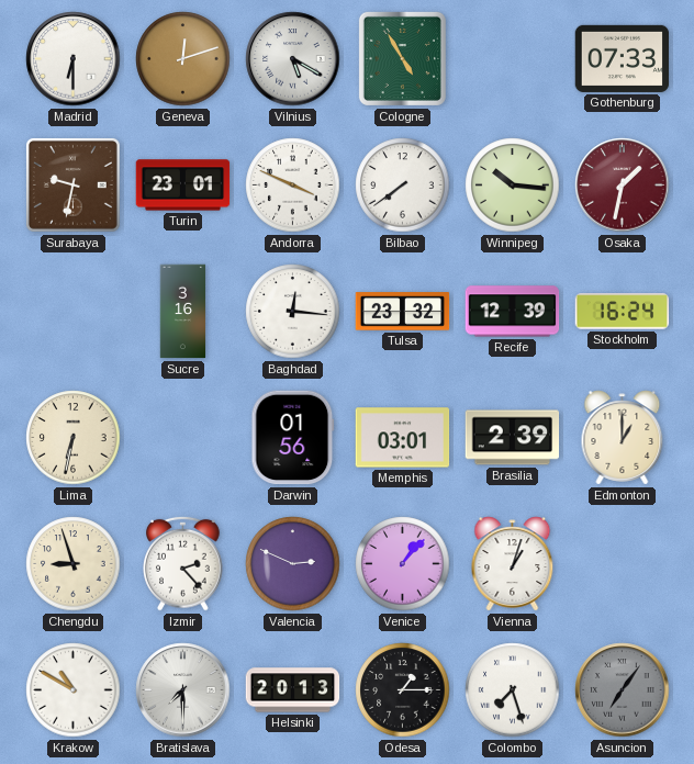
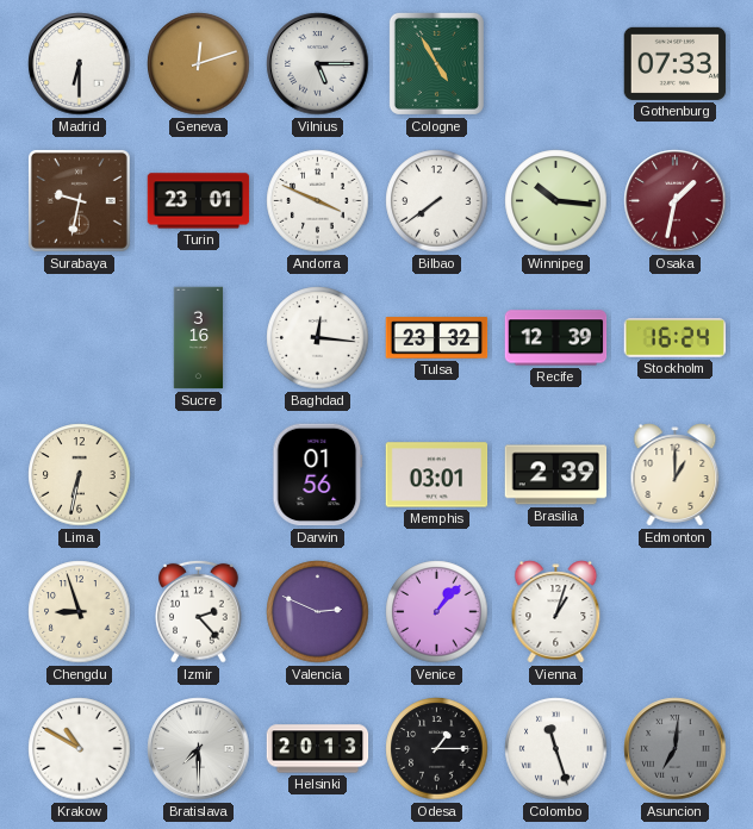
Vilnius: 5:20 -> 5:15 (318, 64)
Colombo: 7:27 -> 11:27 (556, 749)
Asuncion: 7:06 -> 7:01 (676, 749)
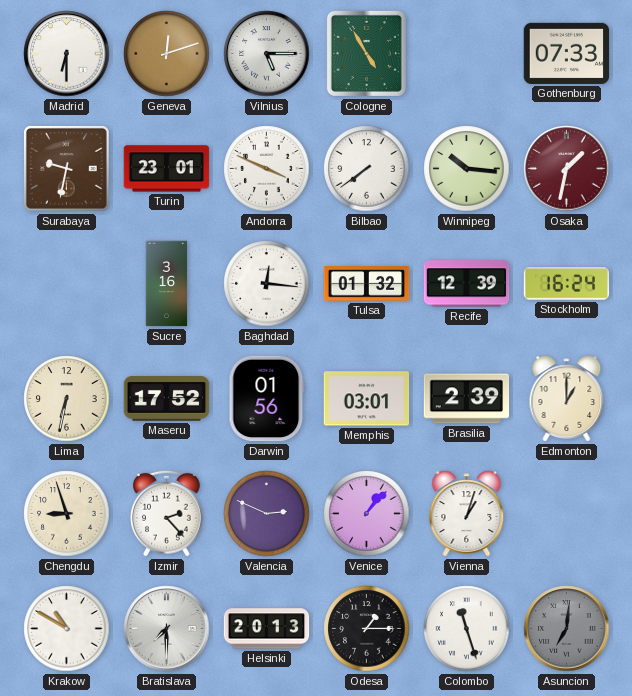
Tulsa: 23:32 -> 01:32 (367, 284)
Maseru: none -> 17:52 (167, 399)
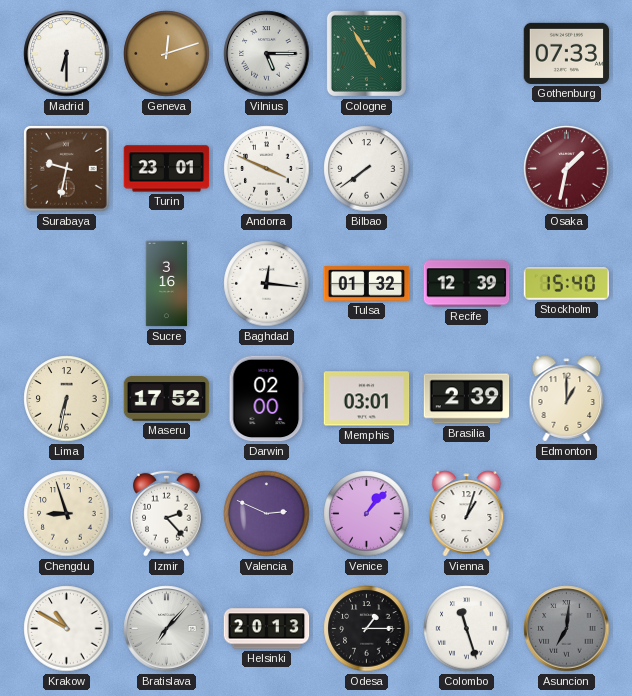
Winnipeg: 10:16 -> none (467, 169)
Stockholm: 16:24 -> 15:40 (567, 284)
Darwin: 01:56 -> 02:00 (267, 399)
Bratislava: 7:30 -> 7:07 (167, 629)
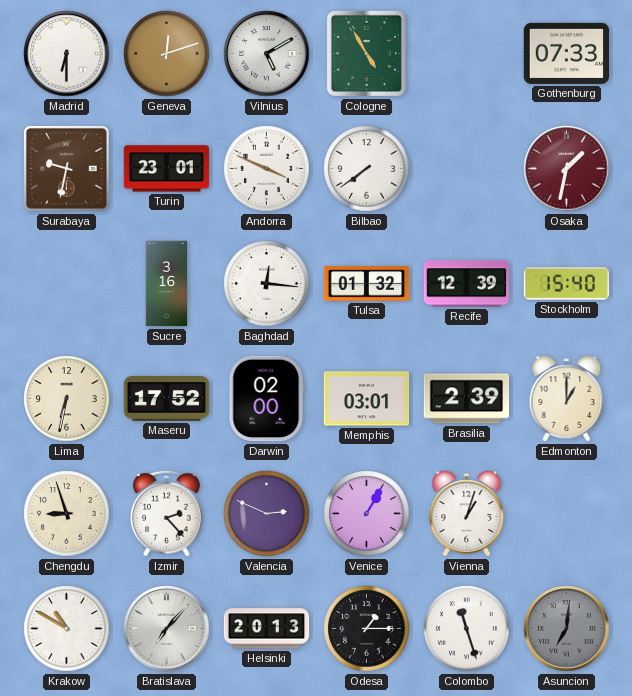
Vilnius: 5:15 -> 5:10 (267, 54)
Venice: 1:07 -> 1:05 (367, 514)
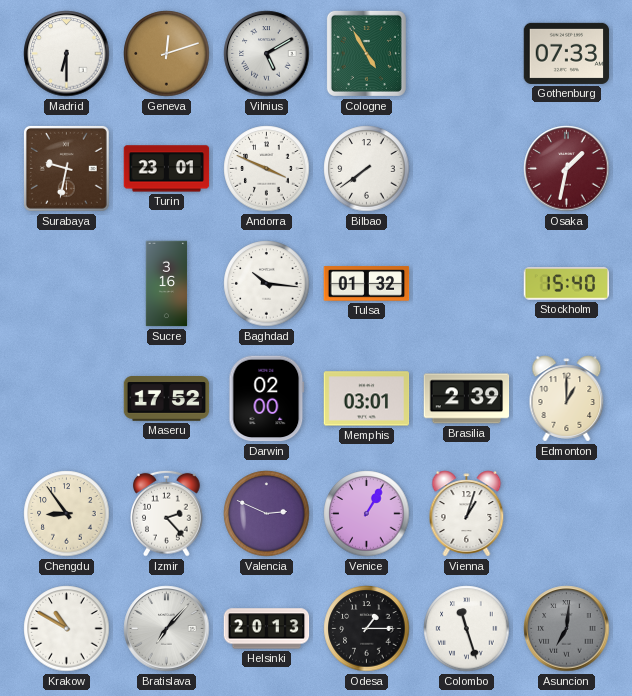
Baghdad: 12:16 -> 10:16 (267, 284)
Recife: 12:39 -> none (467, 284)
Lima: 6:32 -> none (67, 399)
Chengdu: 8:57 -> 8:54 (67, 514)
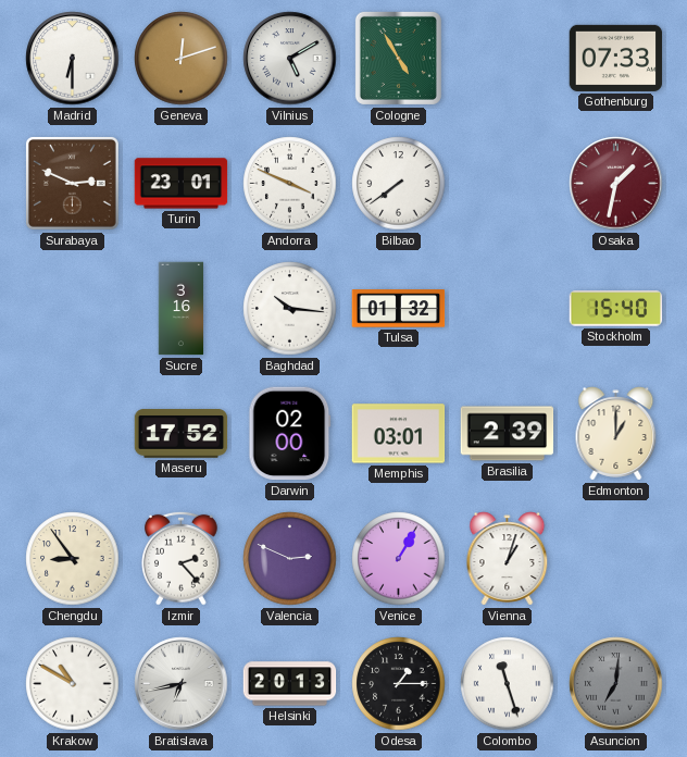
Surabaya: 9:32 -> 2:49 (72, 183)
Bratislava: 7:07 -> 6:43 (182, 684)
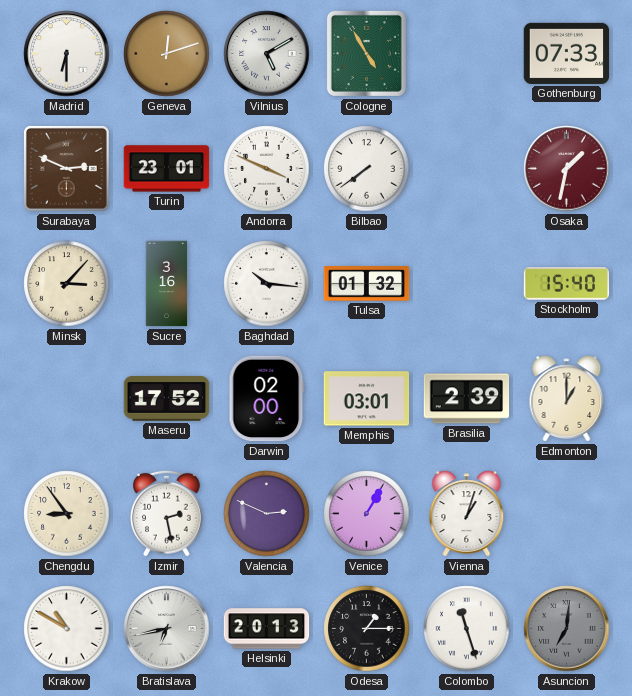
Minsk: none -> 3:07 (67, 284)
Izmir: 2:23 -> 2:28 (167, 513)
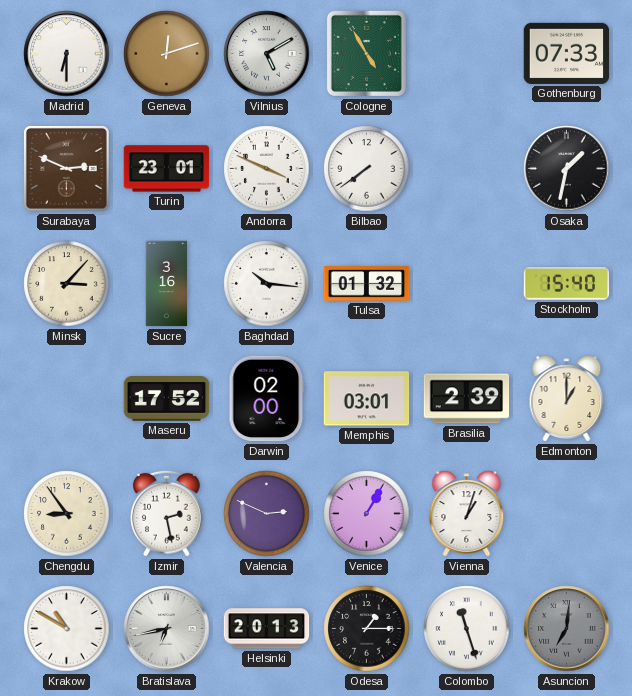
Osaka dial: burgundy -> black (567, 169)
